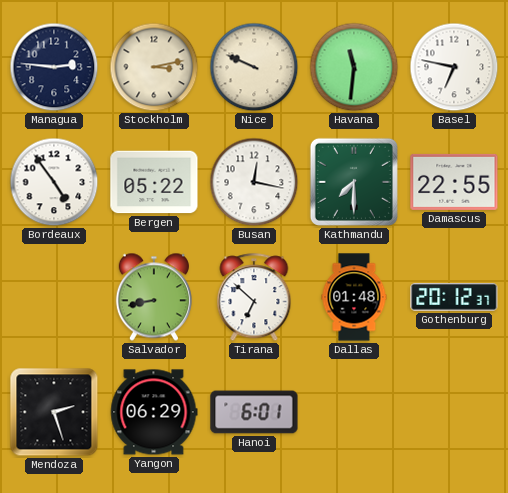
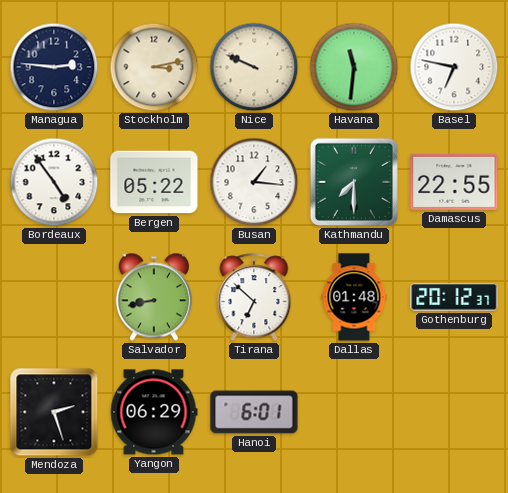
Busan: 12:17 -> 1:16 (254, 182)
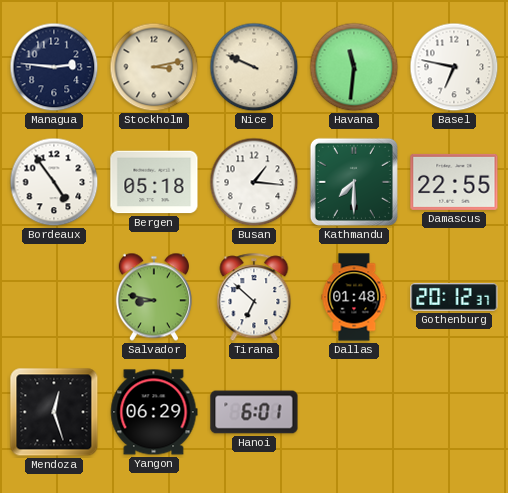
Bergen: 05:22 -> 05:18 (154, 182)
Salvador: 8:43 -> 8:47 (154, 297)
Mendoza: 2:27 -> 12:27 (54, 412)
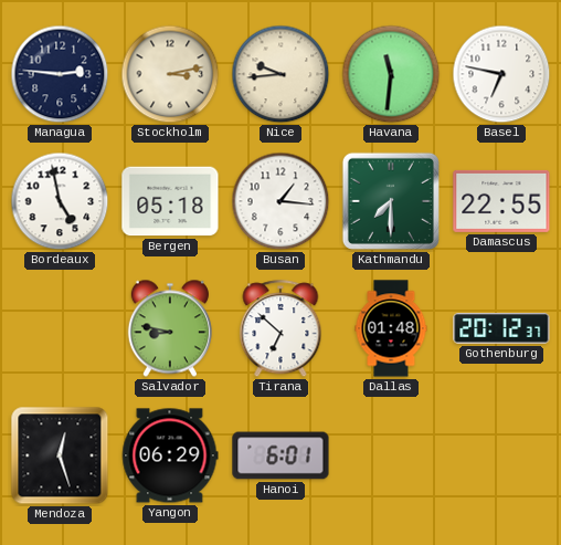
Nice: 9:49 -> 9:44 (280, 74)
Bordeaux: 4:54 -> 4:58 (60, 201)
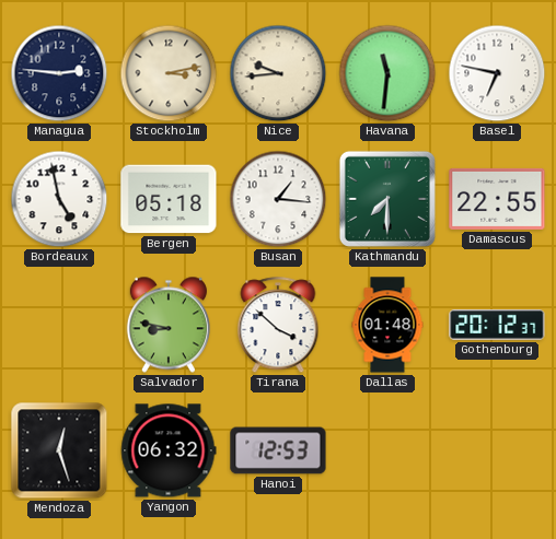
Tirana: 6:52 -> 3:52 (278, 326)
Yangon: 06:29 -> 06:32 (169, 450)
Hanoi: 6:01 -> 12:53 (278, 450)
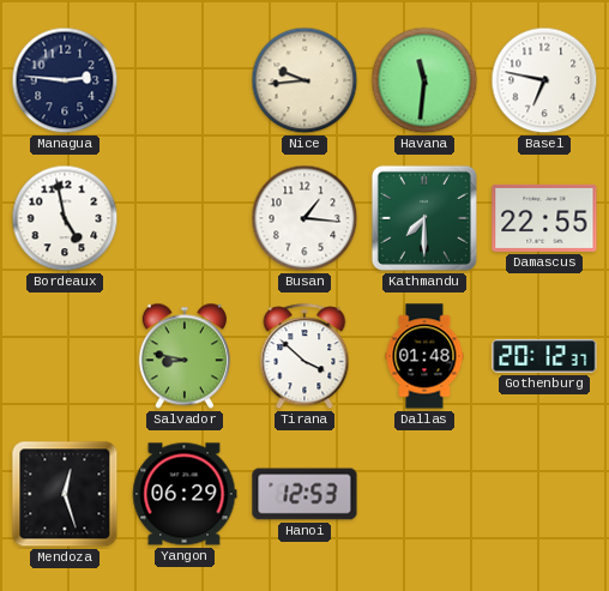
Stockholm: 3:13 -> none (169, 73)
Bergen: 05:18 -> none (169, 199)
Yangon: 06:32 -> 06:29 (185, 494)
